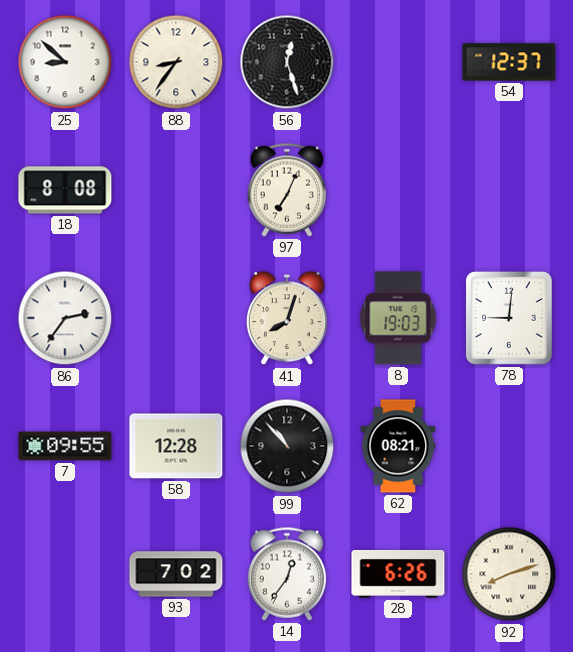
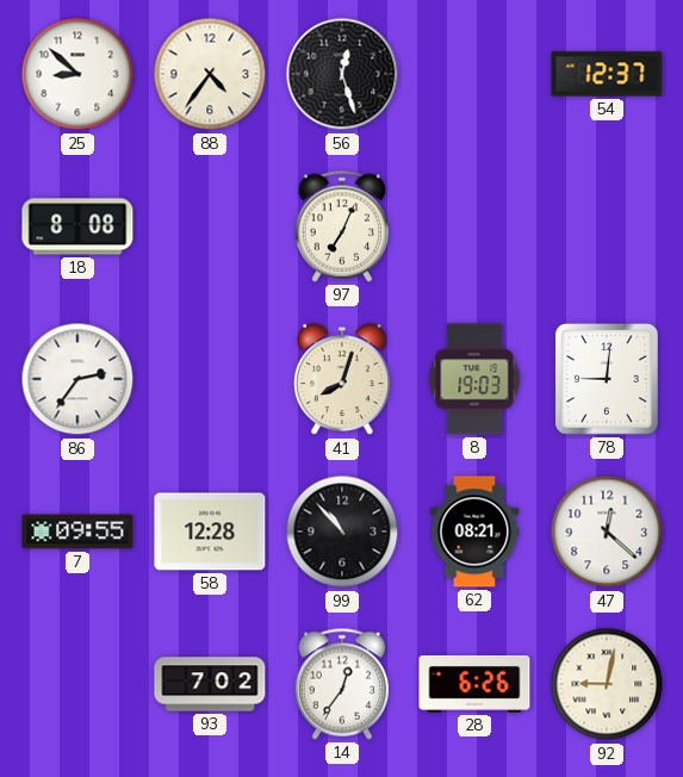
88: 8:36 -> 4:36 (210, 74)
47: none -> 12:22 (607, 532)
92: 8:12 -> 9:02 (607, 684)
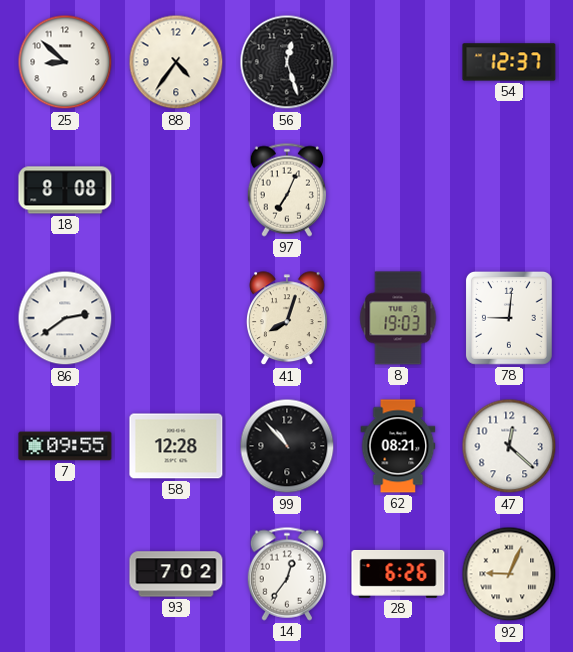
86: 2:36 -> 2:39 (65, 318)
92: 9:02 -> 9:04 (509, 574)
